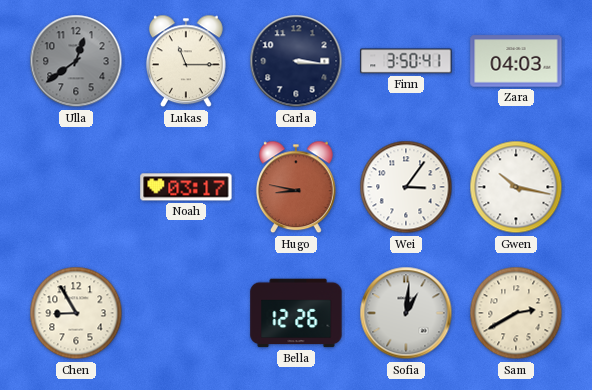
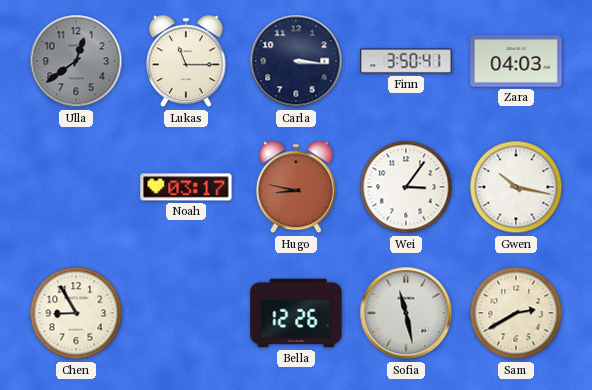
Sofia: 1:01 -> 11:28 (406, 313)
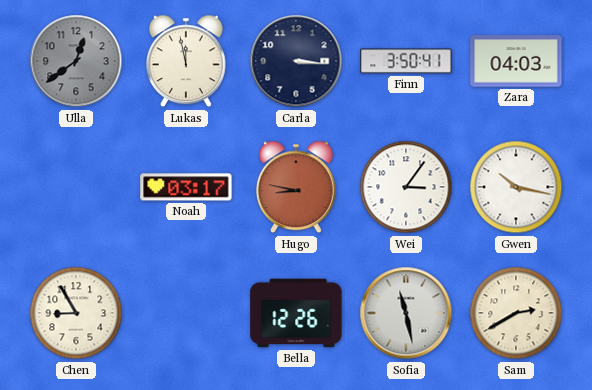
Lukas: 11:15 -> 11:58 (186, 61)
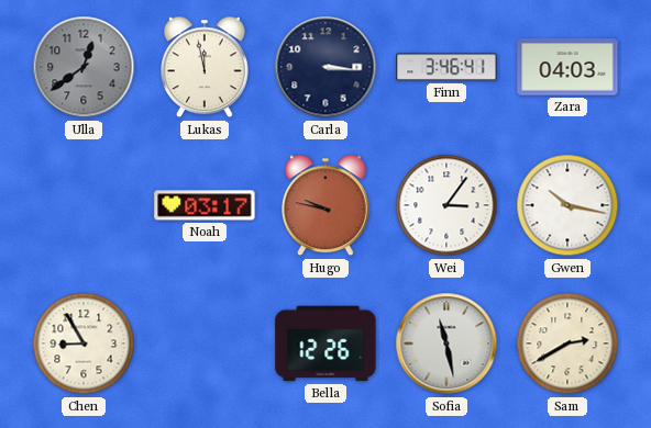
Finn: 3:50 -> 3:46 (446, 67)
Hugo: 8:47 -> 9:47 (325, 205)
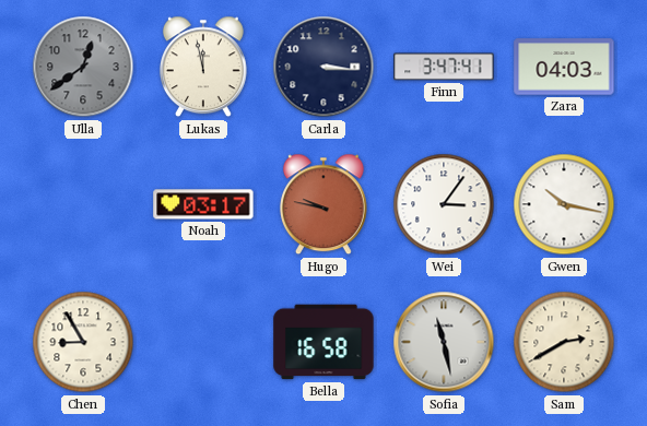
Finn: 3:46 -> 3:47 (444, 67)
Bella: 12:26 -> 16:58 (323, 342)
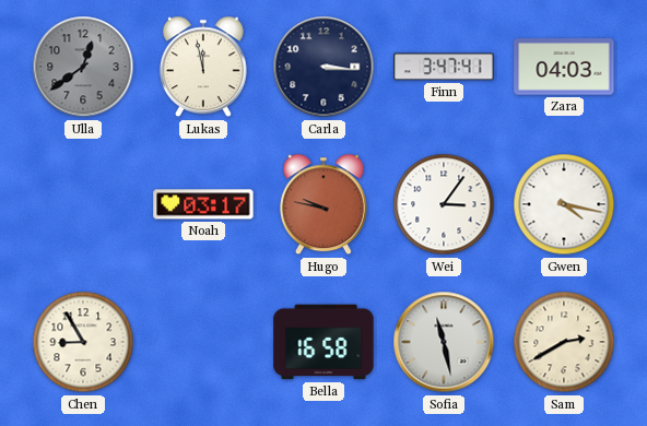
Gwen: 10:17 -> 4:17 (564, 204)
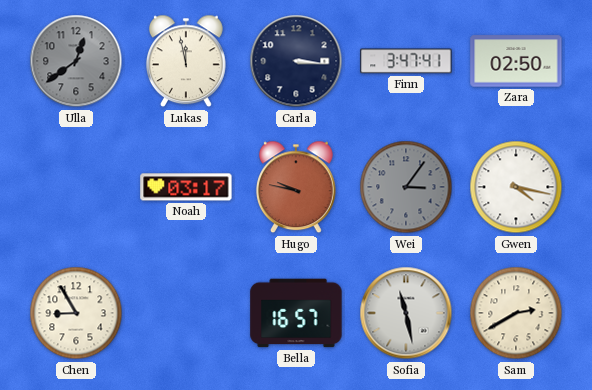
Zara: 04:03 -> 02:50 (516, 61)
Wei dial: white -> grey (406, 187)
Bella: 16:58 -> 16:57 (296, 313)
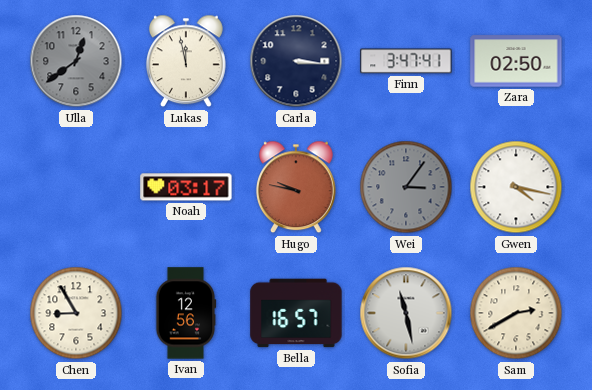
Ivan: none -> 12:56 (186, 313)
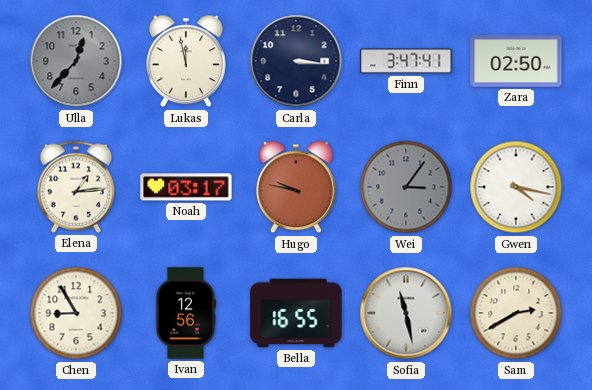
Ulla: 12:39 -> 12:37 (76, 61)
Elena: none -> 1:14 (76, 187)
Bella: 16:57 -> 16:55 (296, 313)
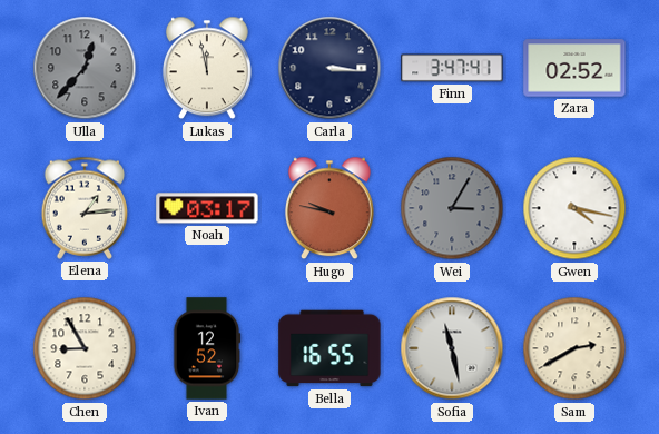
Zara: 02:50 -> 02:52 (574, 68)
Wei: 3:06 -> 3:05 (452, 208)
Ivan: 12:56 -> 12:52 (207, 348)
